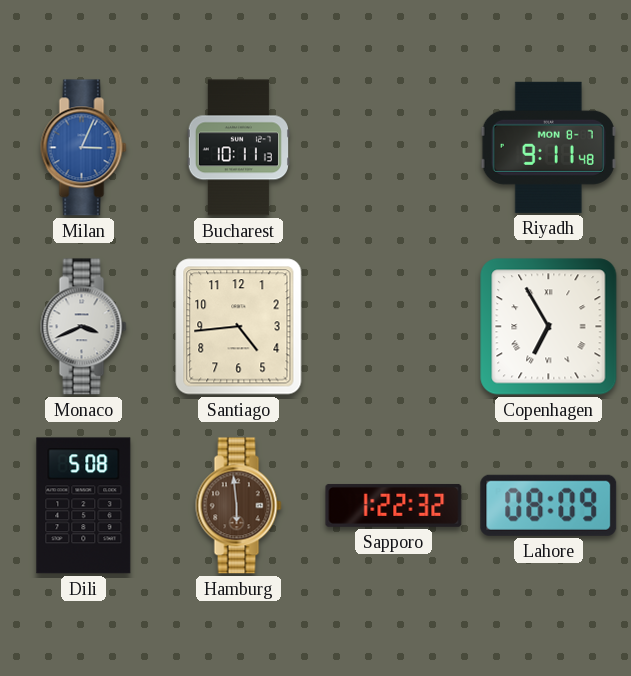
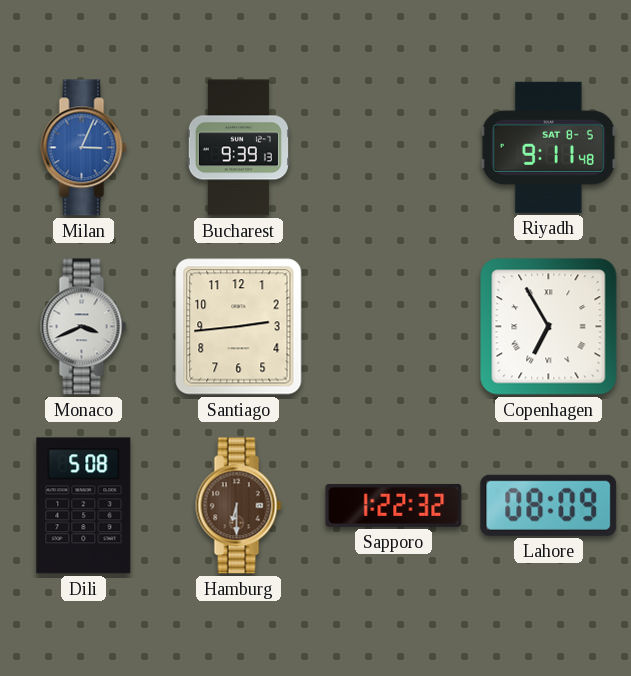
Bucharest: 10:11 -> 9:39 (238, 148)
Riyadh date: MON 8-7 -> SAT 8-5 (548, 147)
Santiago: 4:44 -> 2:44 (239, 327)
Hamburg: 5:59 -> 6:30 (239, 506)
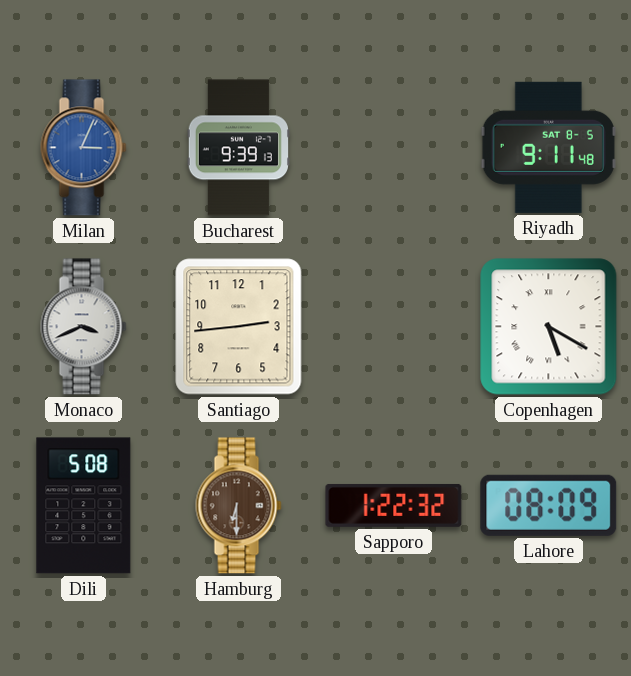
Copenhagen: 6:55 -> 5:20 (549, 327)
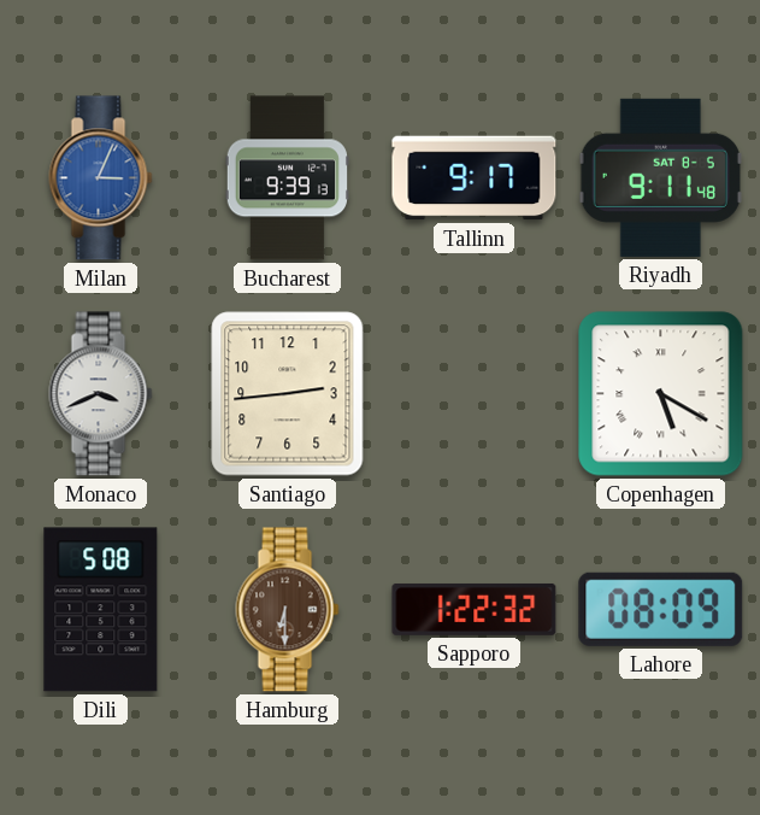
Tallinn: none -> 9:17 (475, 178)
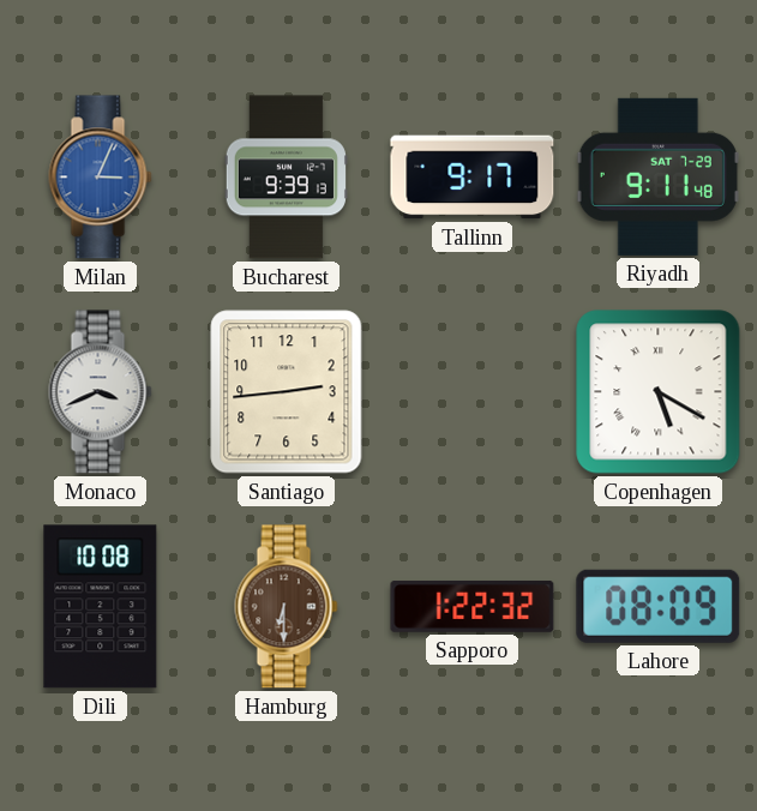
Riyadh date: SAT 8-5 -> SAT 7-29 (657, 176)
Dili: 5:08 -> 10:08 (101, 607)
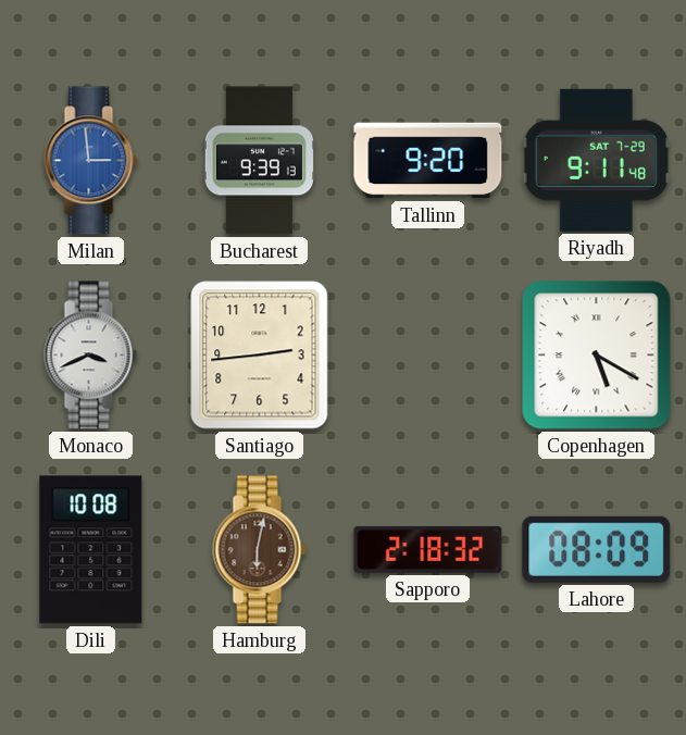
Milan: 3:04 -> 2:59 (91, 161)
Tallinn: 9:17 -> 9:20 (428, 161)
Hamburg: 6:30 -> 6:02 (260, 550)
Sapporo: 1:22 -> 2:18 (428, 550)
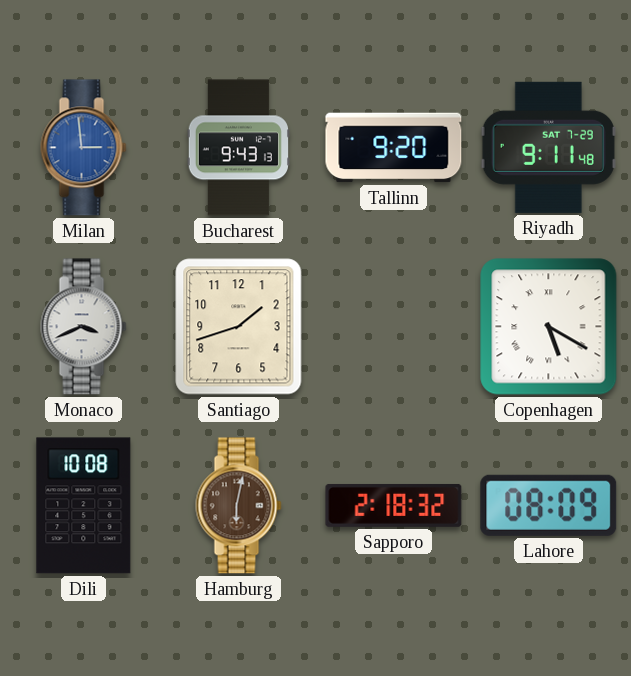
Bucharest: 9:39 -> 9:43 (238, 148)
Santiago: 2:44 -> 1:42 (239, 327)
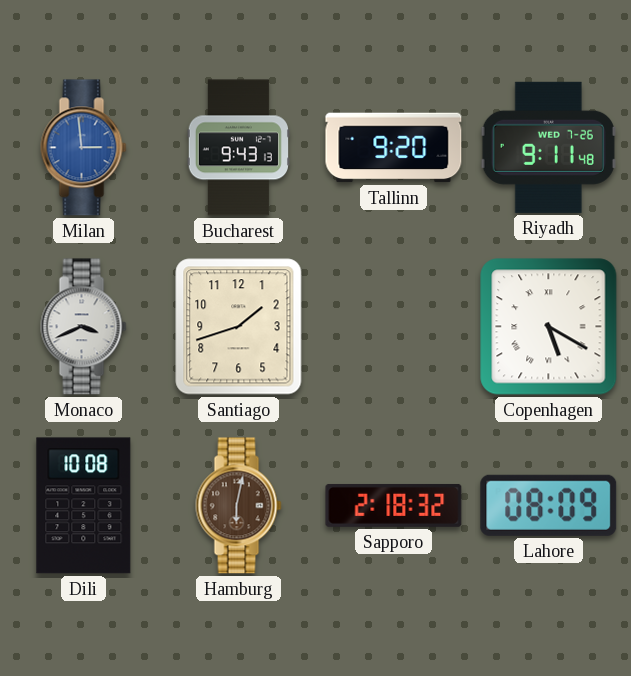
Riyadh date: SAT 7-29 -> WED 7-26 (548, 147)
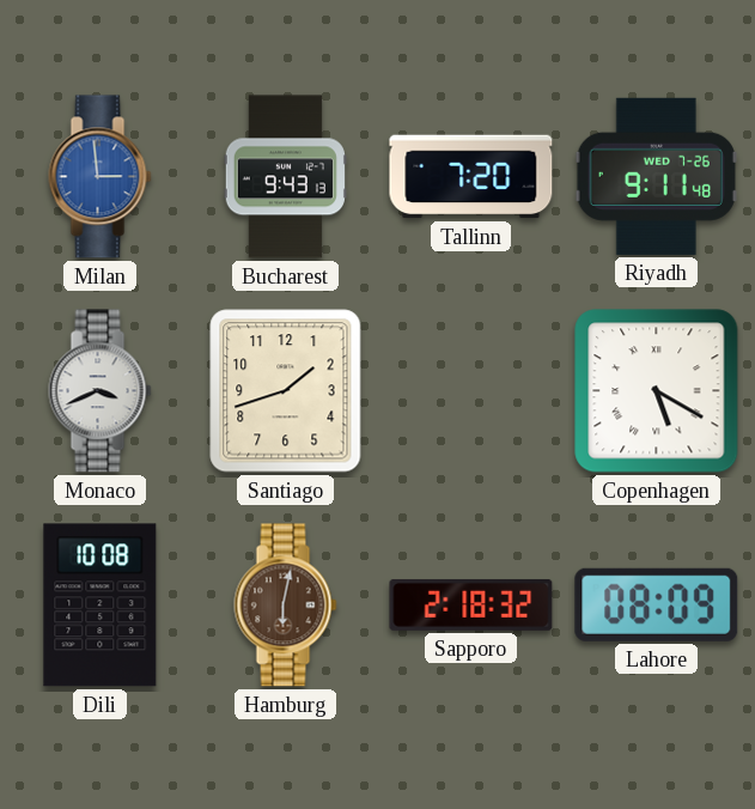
Tallinn: 9:20 -> 7:20 (471, 177)
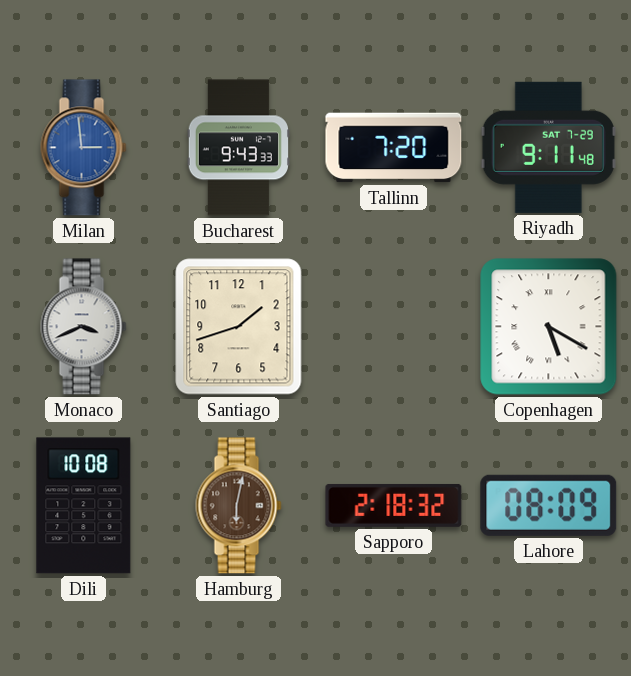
Bucharest: 9:43:13 -> 9:43:33 (238, 148)
Riyadh date: WED 7-26 -> SAT 7-29 (548, 147)
